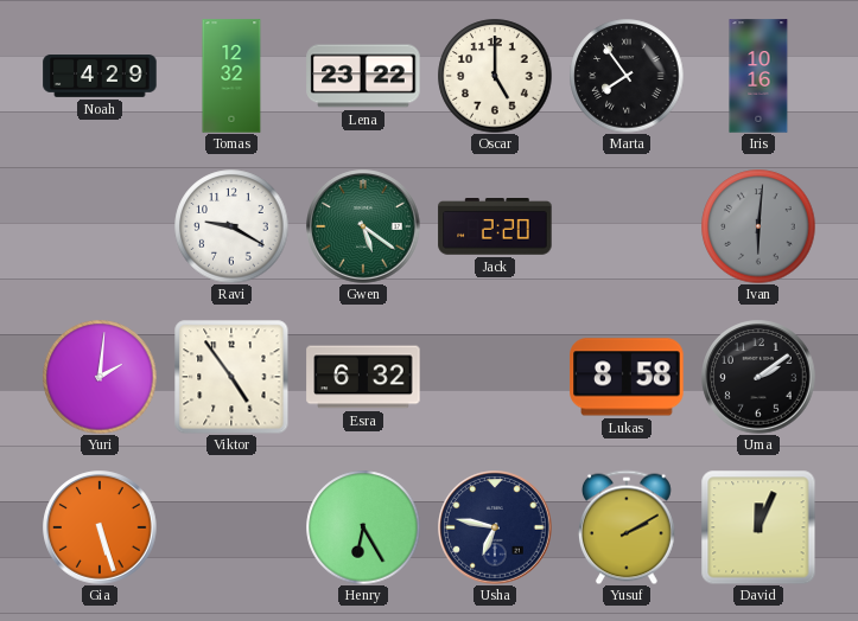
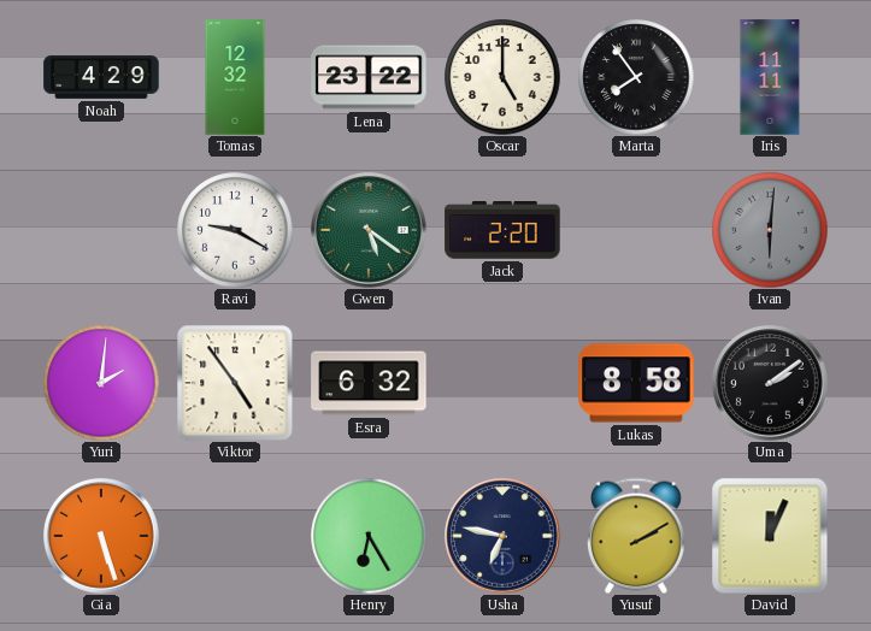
Iris: 10:16 -> 11:11 (770, 77)
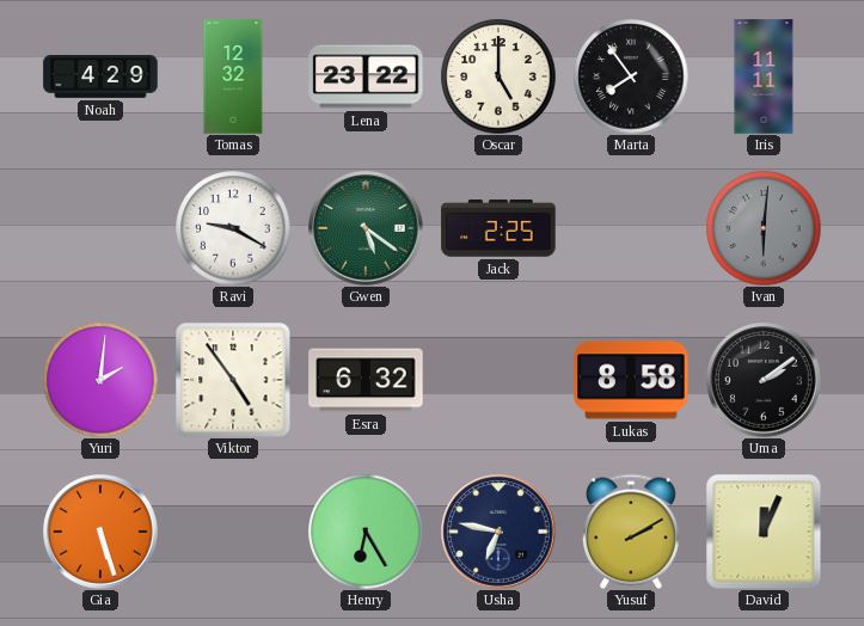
Jack: 2:20 -> 2:25 (498, 229)
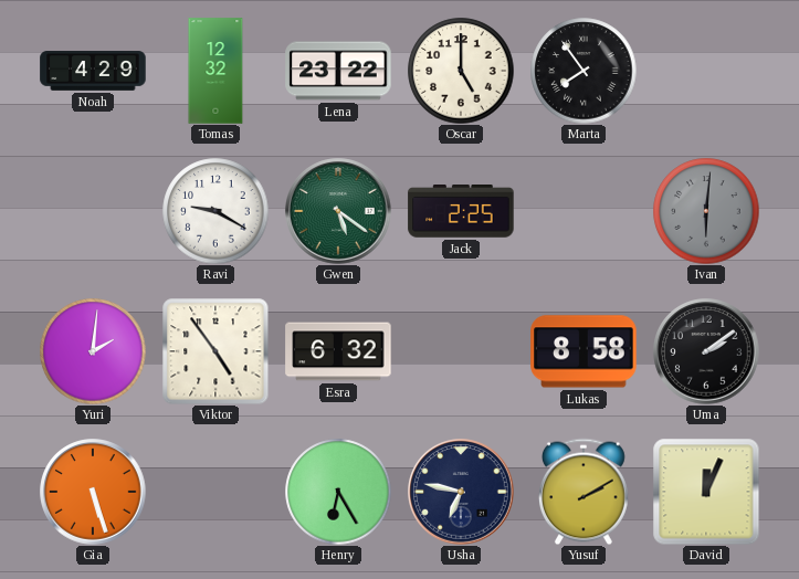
Iris: 11:11 -> none (764, 76)
